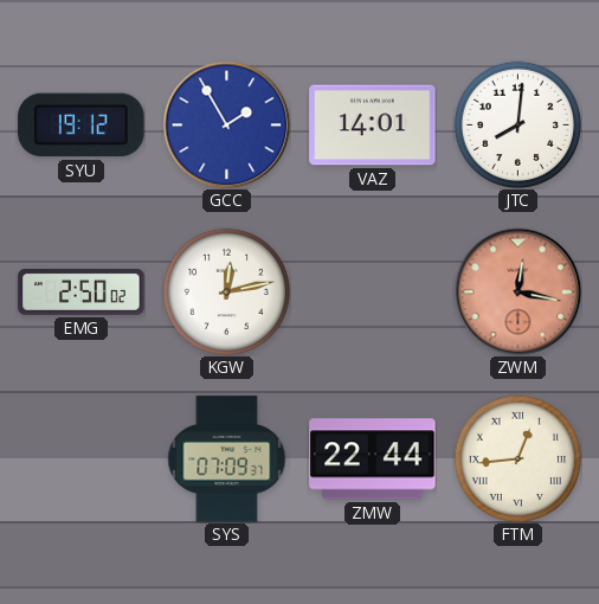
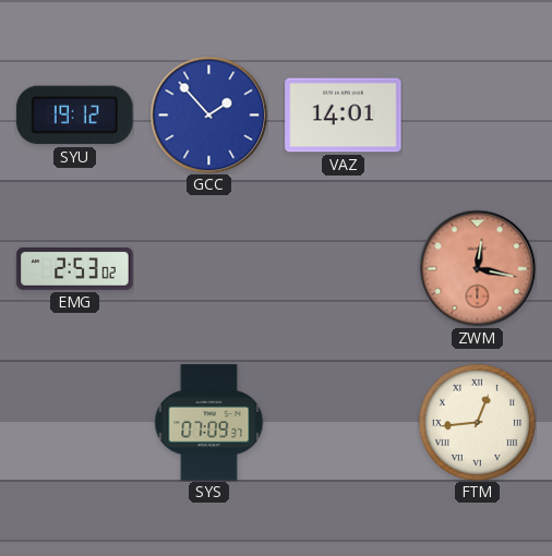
GCC: 1:55 -> 1:53 (208, 114)
JTC: 8:01 -> none (517, 124)
EMG: 2:50 -> 2:53 (75, 269)
KGW: 12:13 -> none (226, 291)
ZMW: 22:44 -> none (373, 460)
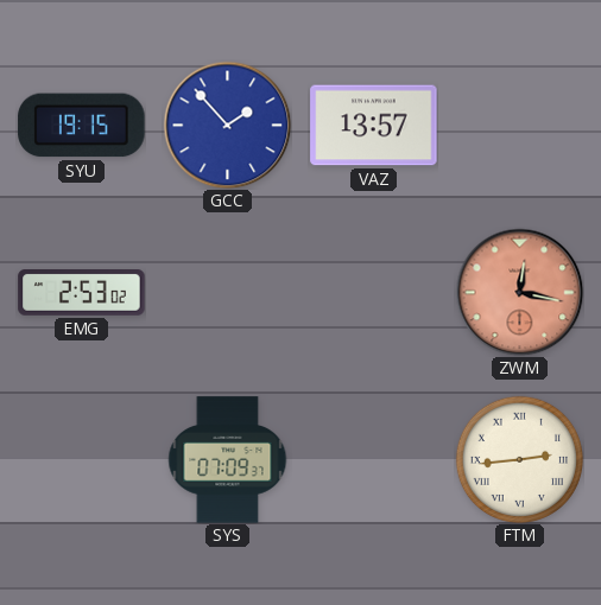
SYU: 19:12 -> 19:15 (82, 126)
VAZ: 14:01 -> 13:57 (374, 126)
FTM: 12:44 -> 2:44 (519, 459)
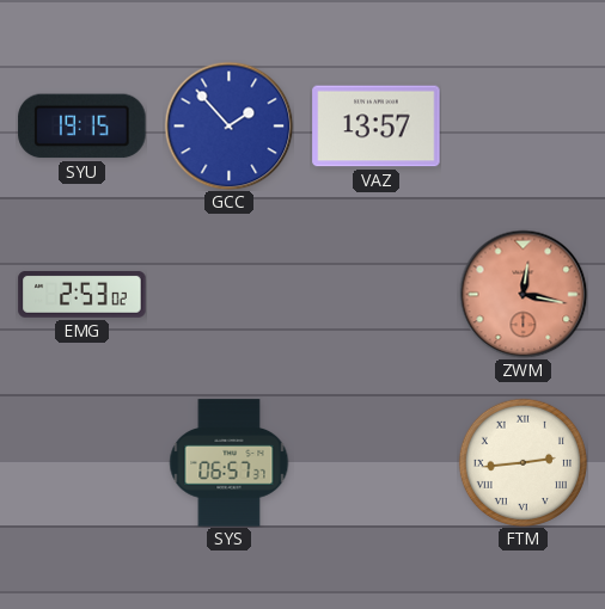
SYS: 07:09 -> 06:57 (230, 463)
